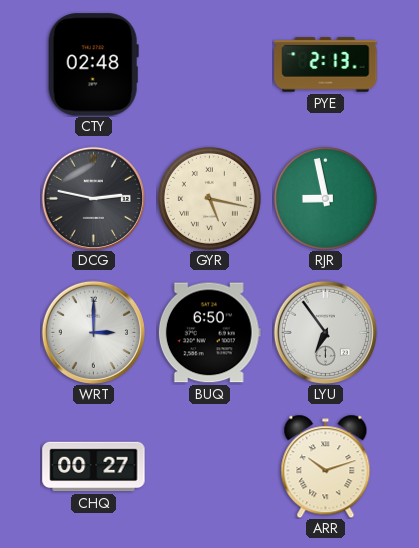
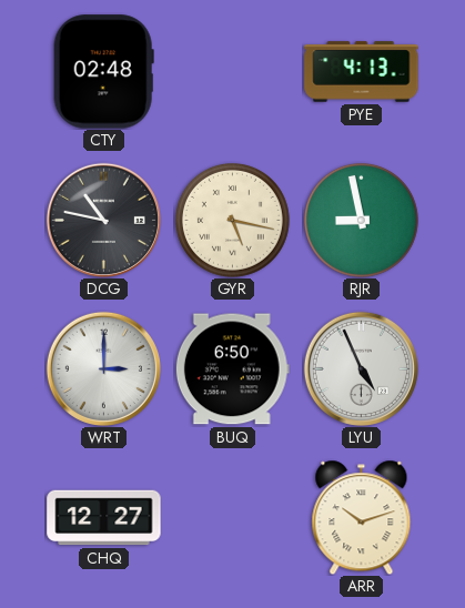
PYE: 2:13 -> 4:13 (362, 72)
DCG: 2:47 -> 10:47 (103, 220)
LYU: 6:54 -> 4:56 (361, 368)
CHQ: 00:27 -> 12:27 (104, 518)
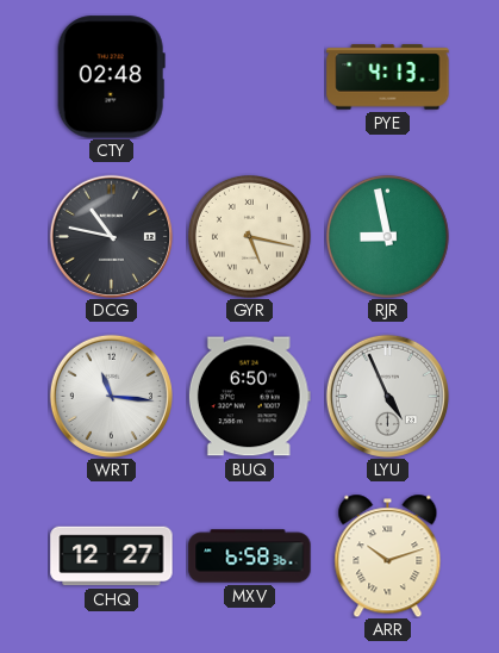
WRT: 3:00 -> 11:16 (111, 396)
MXV: none -> 6:58 (250, 556)
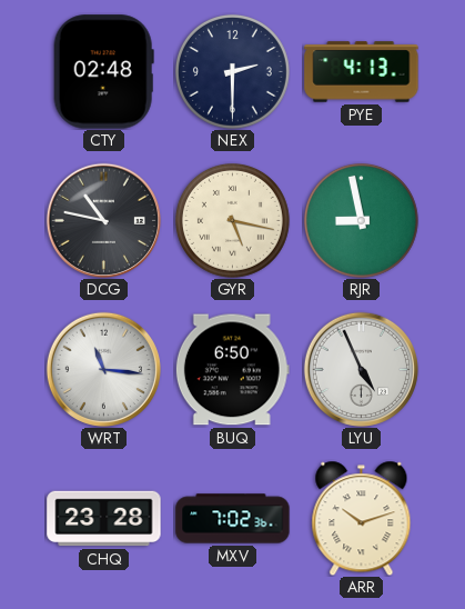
NEX: none -> 2:30 (232, 71)
CHQ: 12:27 -> 23:28 (104, 519)
MXV: 6:58 -> 7:02 (233, 519)
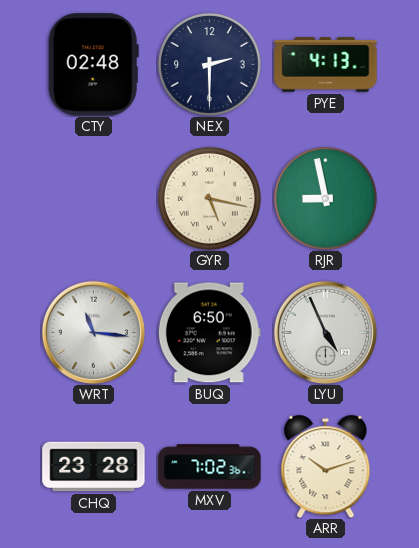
DCG: 10:47 -> none (103, 220)
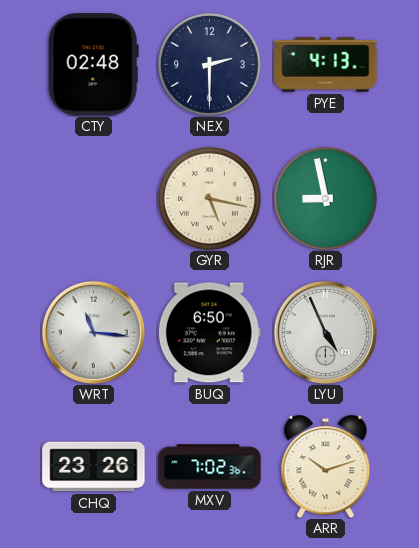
CHQ: 23:28 -> 23:26 (94, 467)
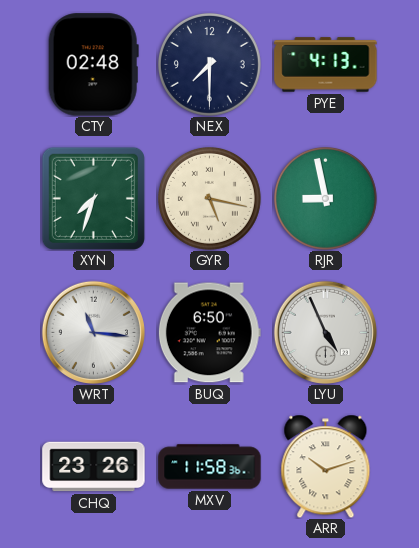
NEX: 2:30 -> 7:30 (209, 64)
XYN: none -> 7:33 (93, 198)
MXV: 7:02 -> 11:58 (210, 467)
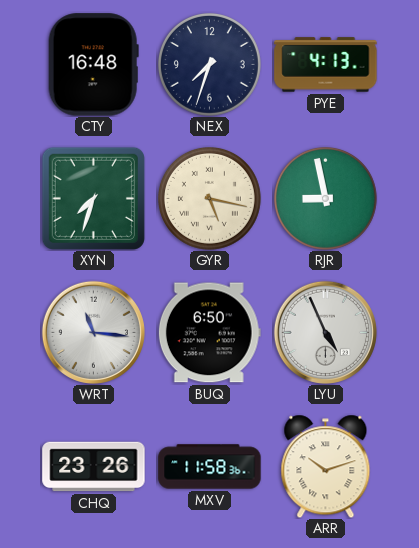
CTY: 02:48 -> 16:48 (93, 65)
NEX: 7:30 -> 7:33 (209, 64)
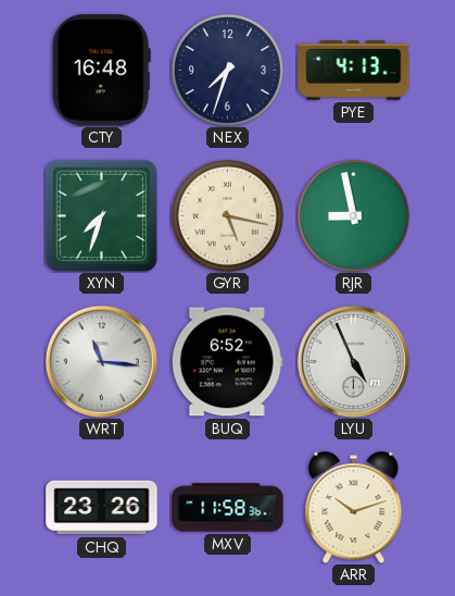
BUQ: 6:50 -> 6:52 (227, 362)
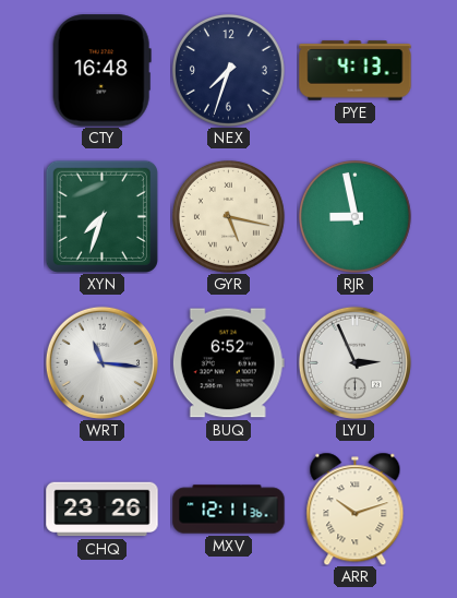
LYU: 4:56 -> 2:56 (354, 362)
MXV: 11:58 -> 12:11 (229, 510)
